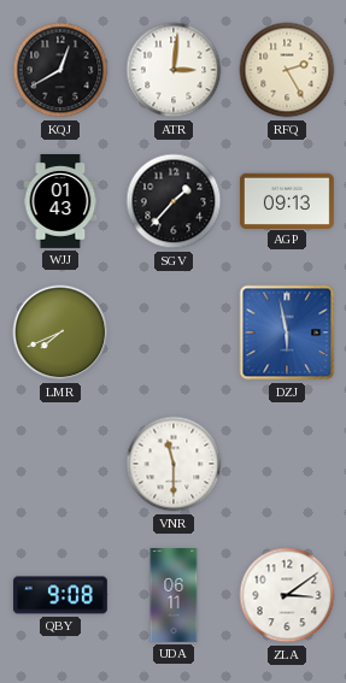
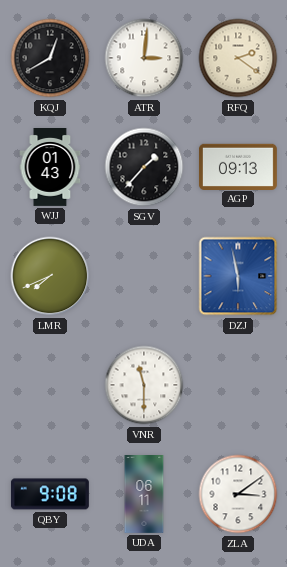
RFQ: 2:25 -> 2:21 (238, 58)
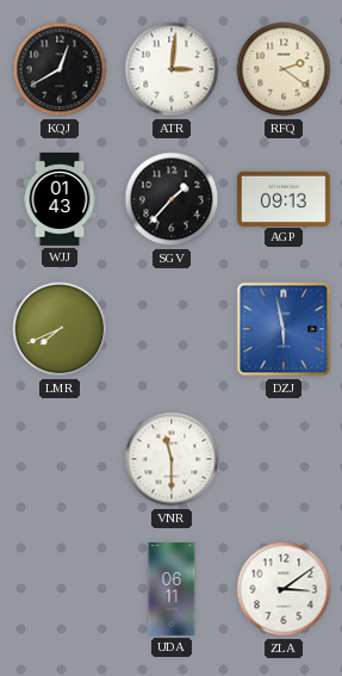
QBY: 9:08 -> none (50, 494)
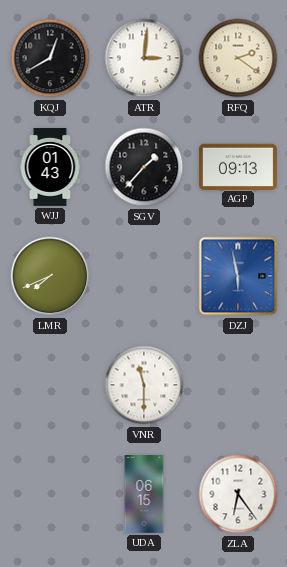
UDA: 06:11 -> 06:15 (144, 495)
ZLA: 3:09 -> 6:24 (238, 494)
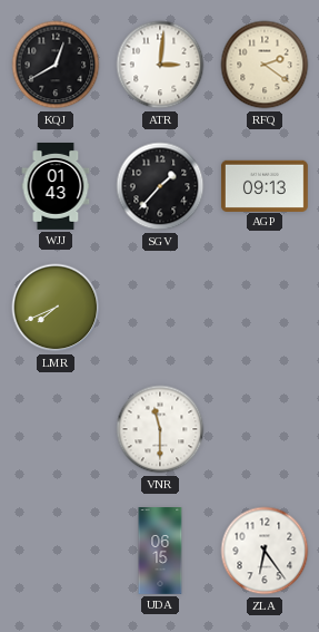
DZJ: 5:58 -> none (238, 276)
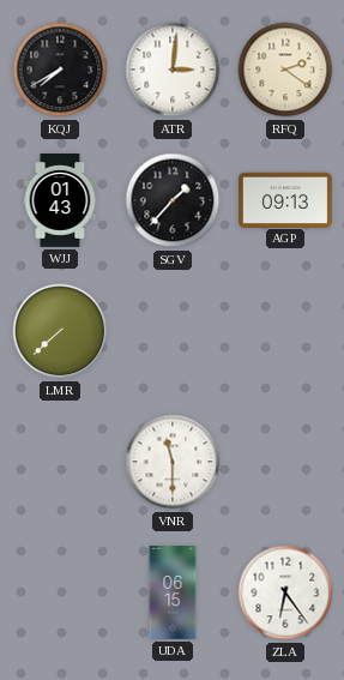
KQJ: 12:40 -> 7:40 (60, 70)
LMR: 7:41 -> 7:38 (60, 331)
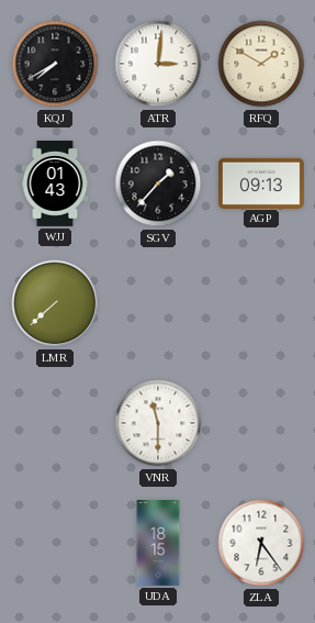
RFQ: 2:21 -> 1:50 (261, 64)
UDA: 06:15 -> 18:15 (158, 544)
